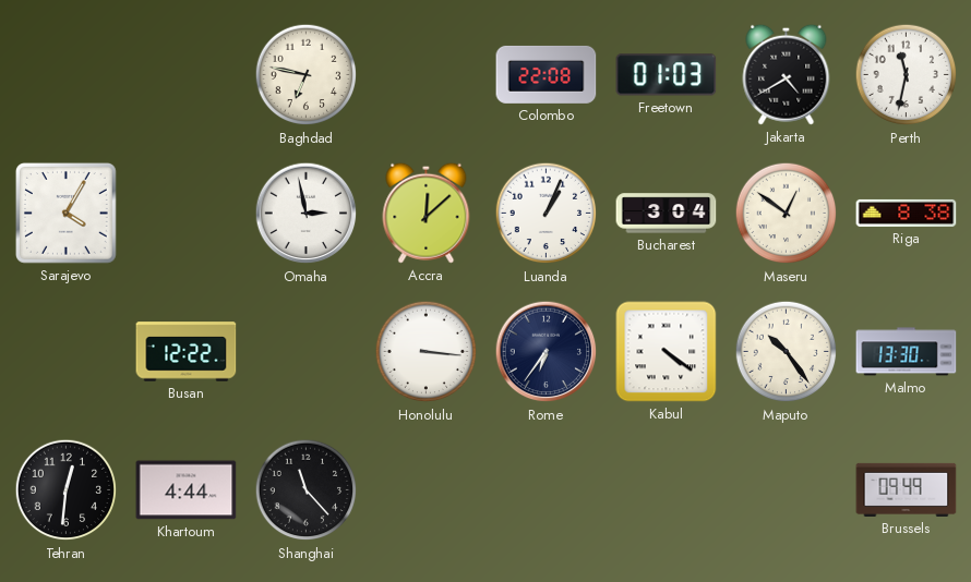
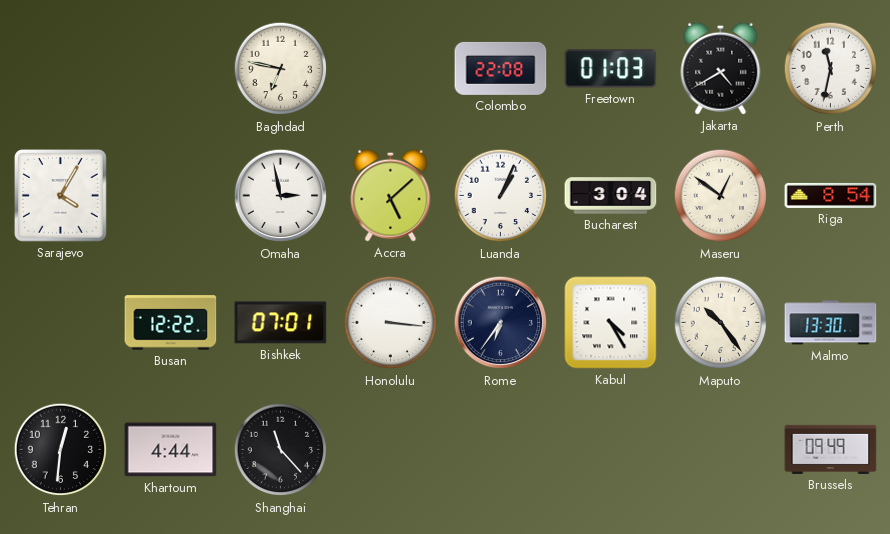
Accra: 12:08 -> 5:08 (391, 195)
Riga: 8:38 -> 8:54 (831, 195)
Bishkek: none -> 07:01 (281, 323)
Kabul: 4:21 -> 4:25 (611, 323)
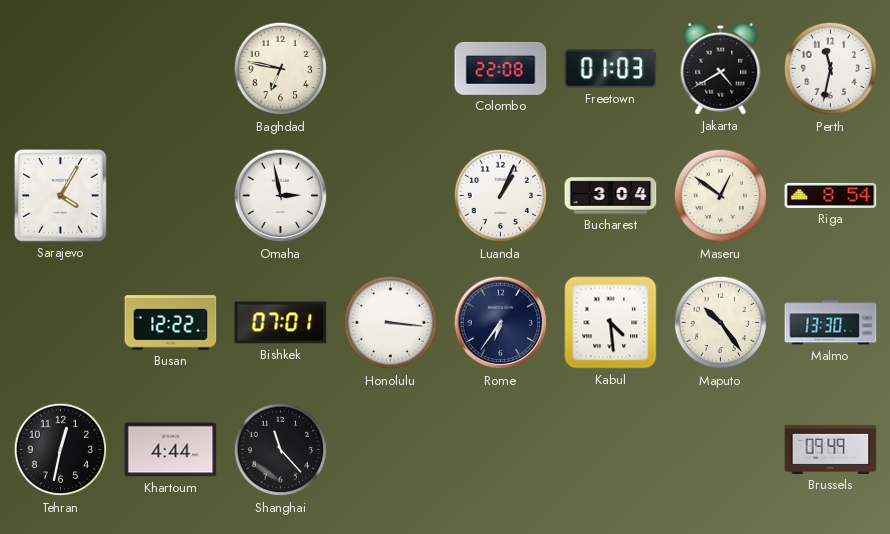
Accra: 5:08 -> none (391, 195)
Kabul: 4:25 -> 4:29 (611, 323)
Tehran: 12:31 -> 12:32 (61, 450)
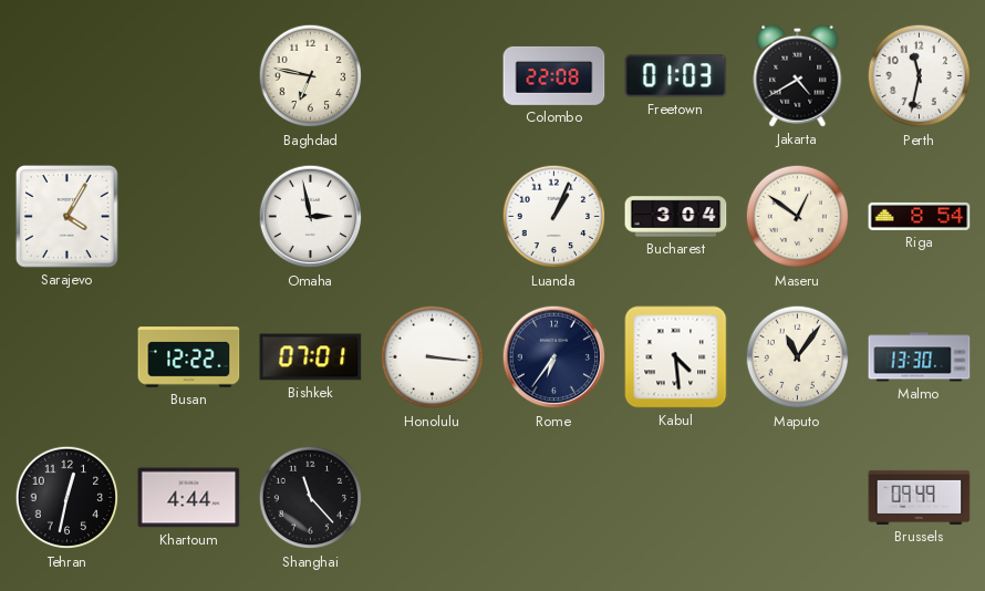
Maputo: 10:24 -> 11:06 (798, 357)
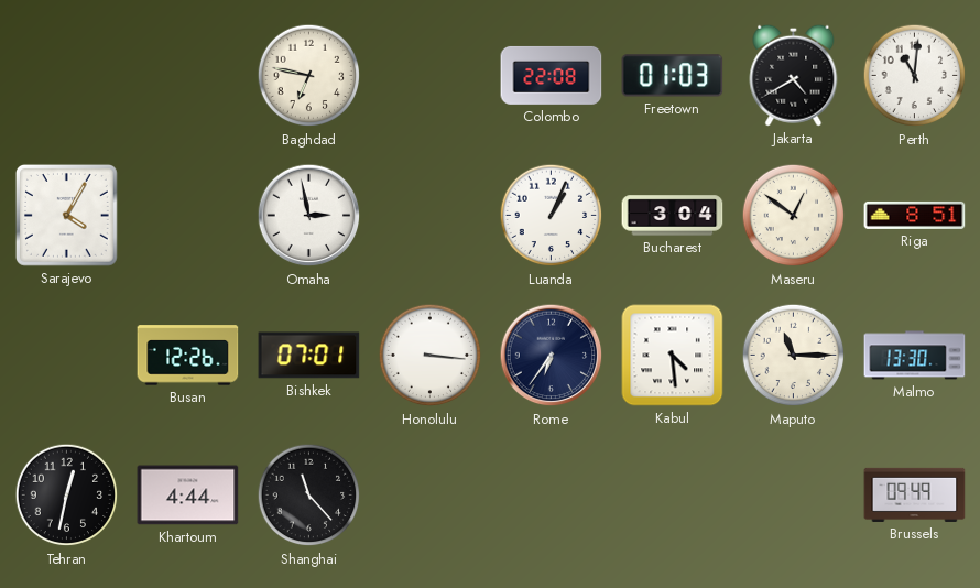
Perth: 11:32 -> 11:01 (915, 76)
Riga: 8:54 -> 8:51 (915, 215)
Busan: 12:22 -> 12:26 (188, 356)
Maputo: 11:06 -> 11:15 (794, 356)
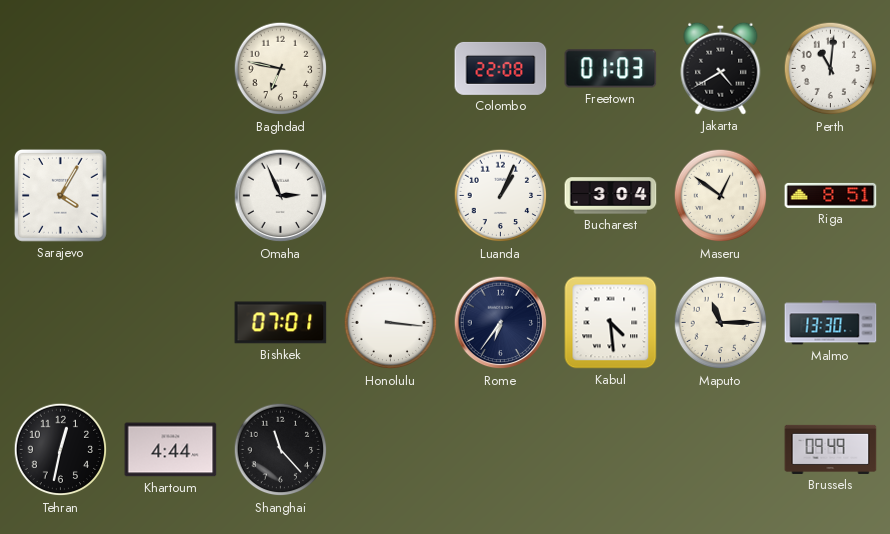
Omaha: 2:58 -> 2:56 (281, 196)
Busan: 12:26 -> none (188, 356)
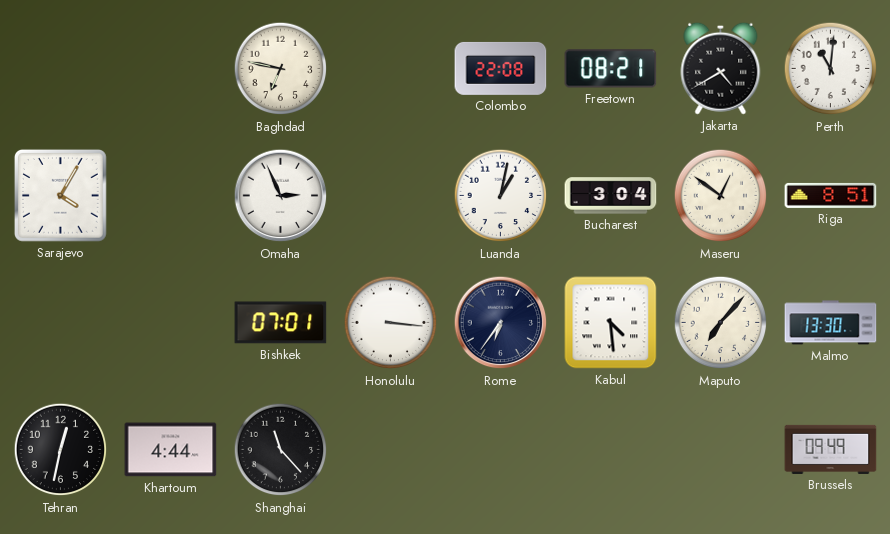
Freetown: 01:03 -> 08:21 (611, 69)
Luanda: 1:04 -> 1:02 (501, 196)
Maputo: 11:15 -> 7:07 (721, 323)
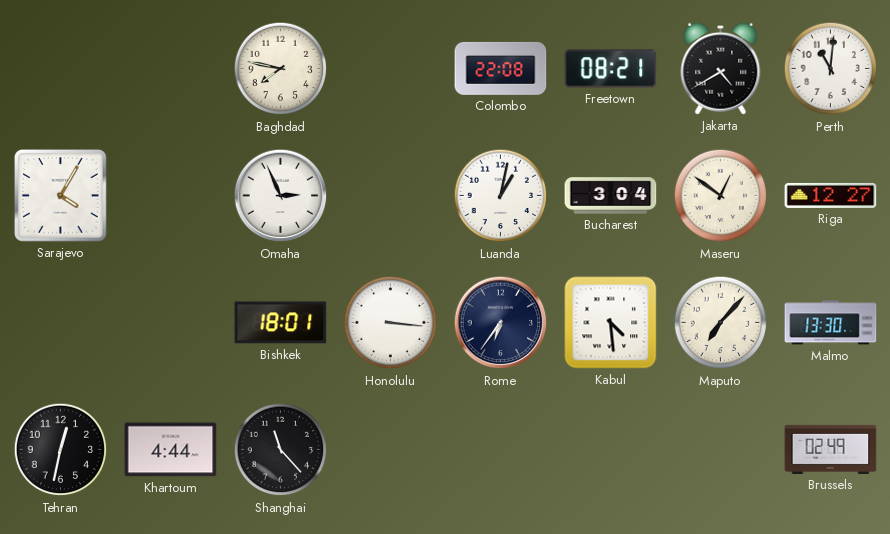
Baghdad: 6:47 -> 7:47 (281, 69)
Riga: 8:51 -> 12:27 (831, 195)
Bishkek: 07:01 -> 18:01 (281, 323)
Brussels: 09:49 -> 02:49 (831, 449)
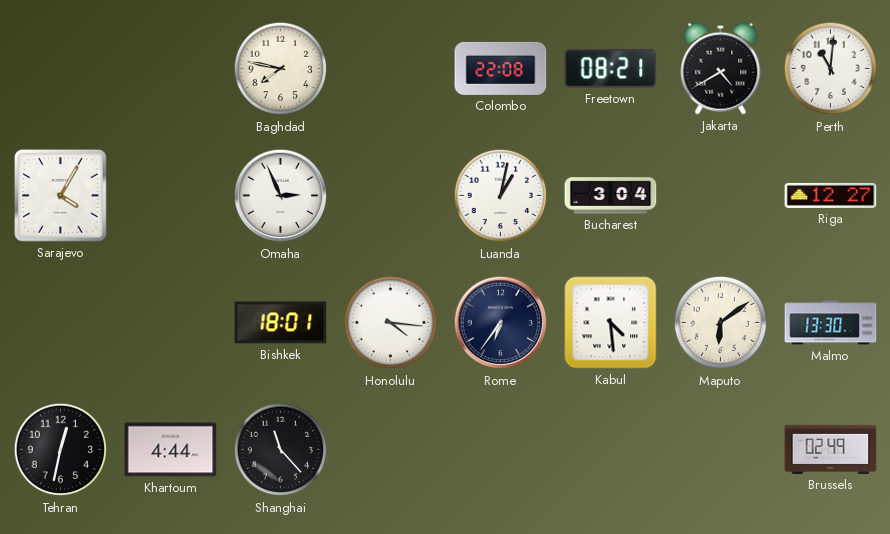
Maseru: 12:51 -> none (721, 196)
Honolulu: 3:16 -> 4:16 (391, 323)
Maputo: 7:07 -> 6:09 (721, 323)
